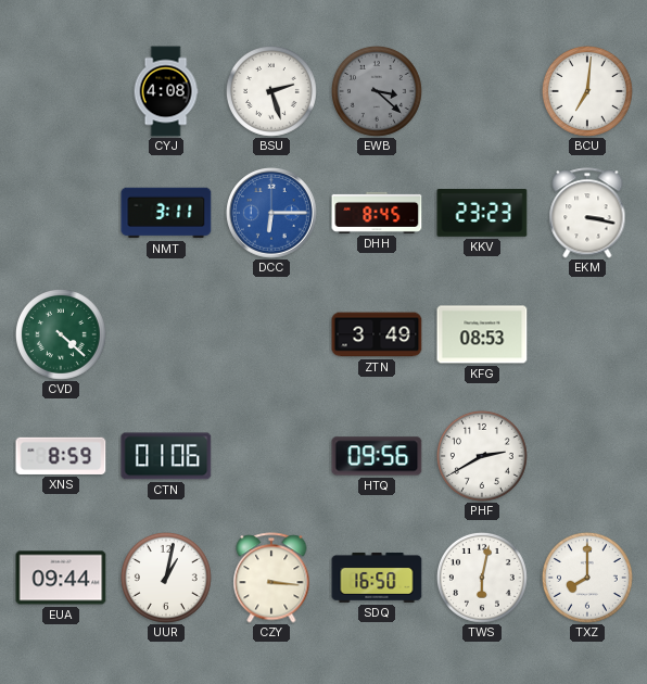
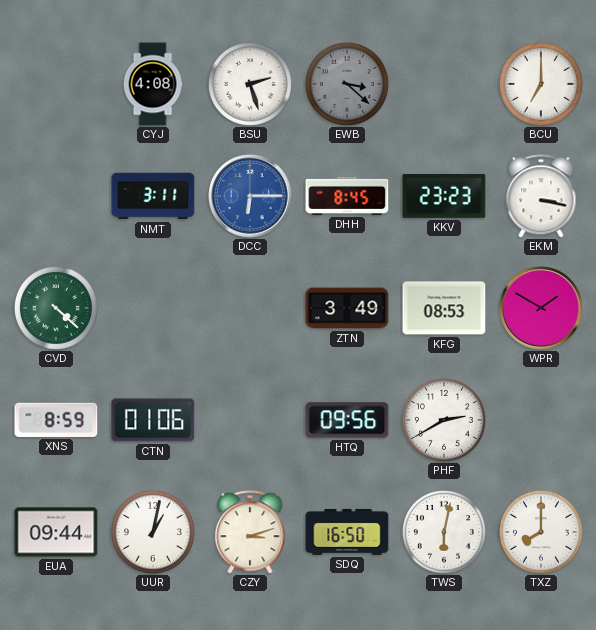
BCU: 7:01 -> 7:00 (541, 84)
WPR: none -> 1:50 (541, 308)
CZY: 3:16 -> 3:12 (250, 532)
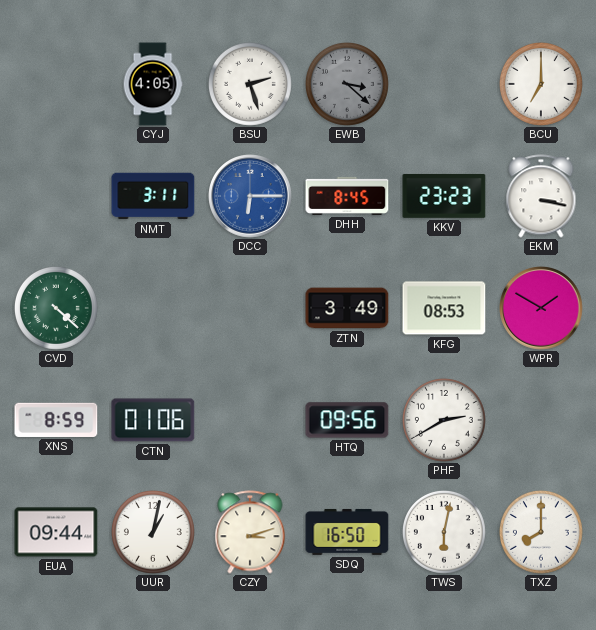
CYJ: 4:08 -> 4:05 (153, 84)
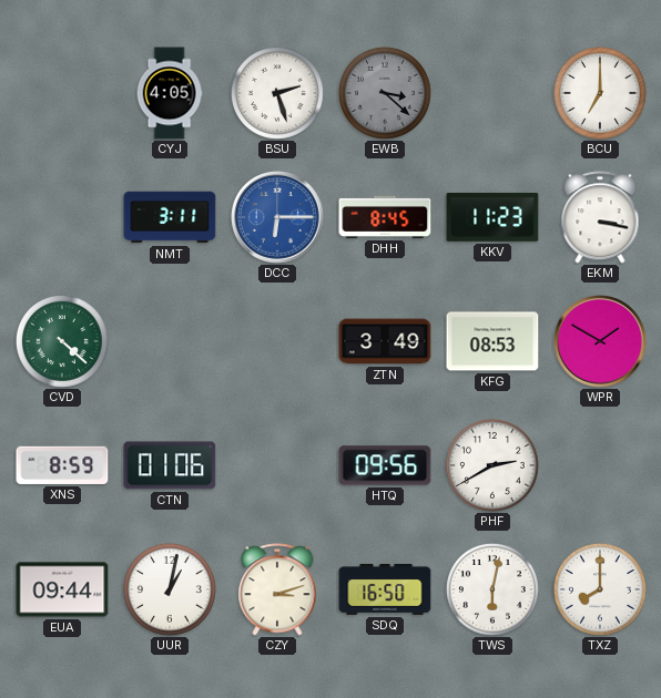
KKV: 23:23 -> 11:23 (492, 217)
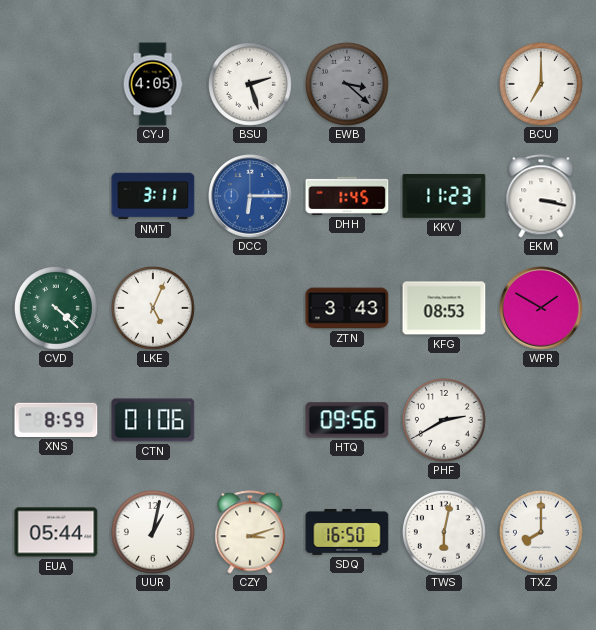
DHH: 8:45 -> 1:45 (347, 196)
LKE: none -> 5:04 (153, 308)
ZTN: 3:49 -> 3:43 (347, 308)
EUA: 09:44 -> 05:44 (56, 532)
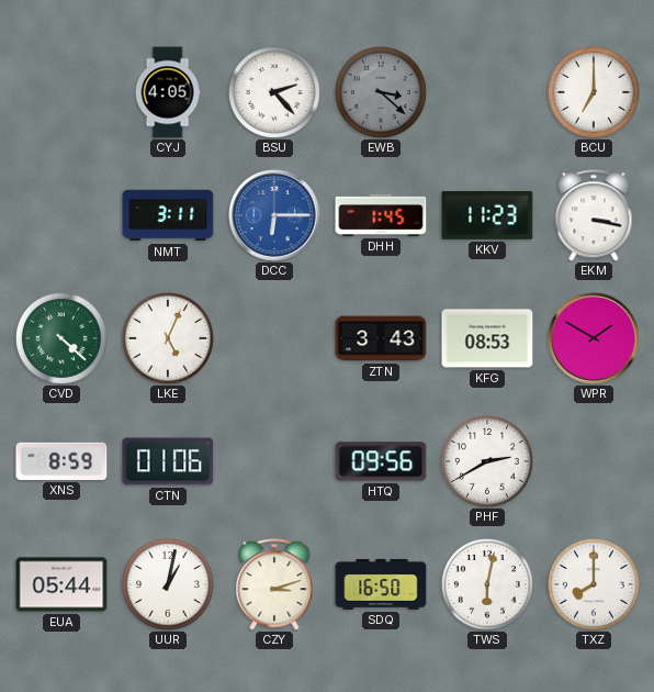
BSU: 2:27 -> 2:23 (274, 92)
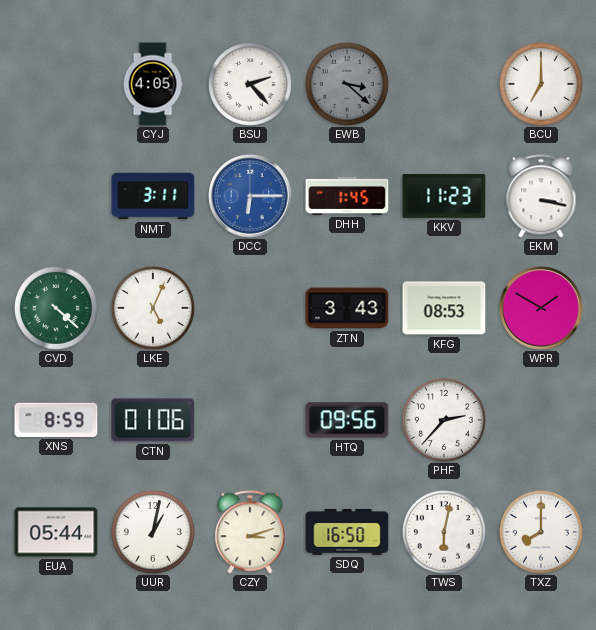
PHF: 2:40 -> 2:37 (444, 420)
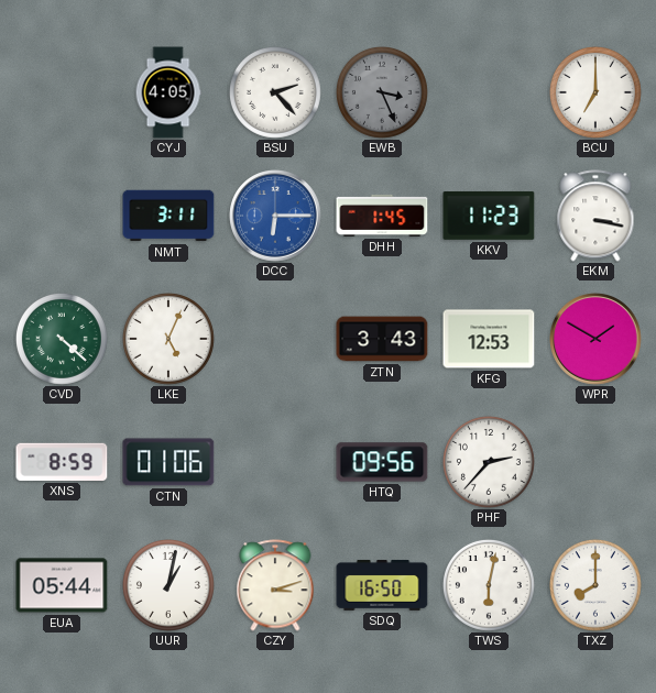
EWB: 3:22 -> 3:26 (382, 92)
KFG: 08:53 -> 12:53 (489, 339)
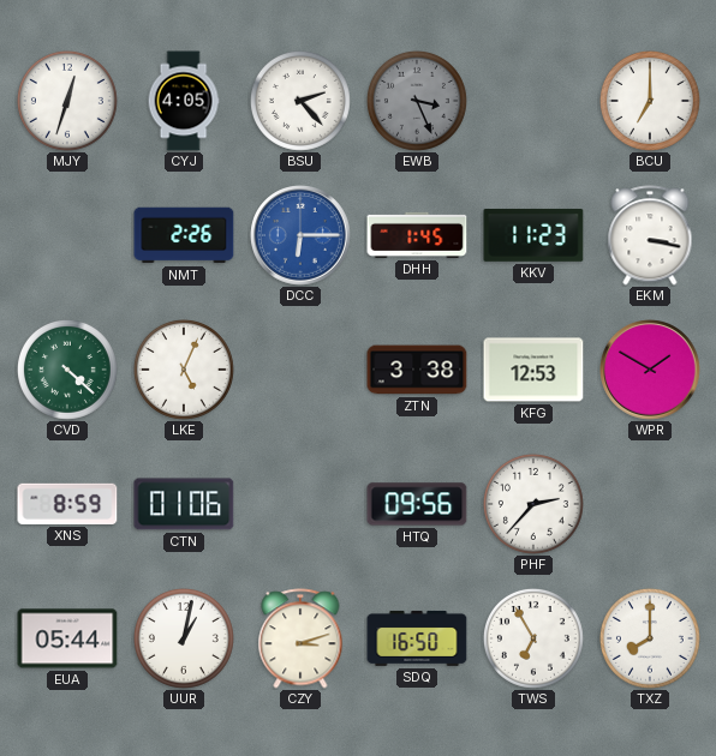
MJY: none -> 12:33 (67, 101)
NMT: 3:11 -> 2:26 (184, 235)
ZTN: 3:43 -> 3:38 (417, 370)
TWS: 6:02 -> 6:55 (533, 638)
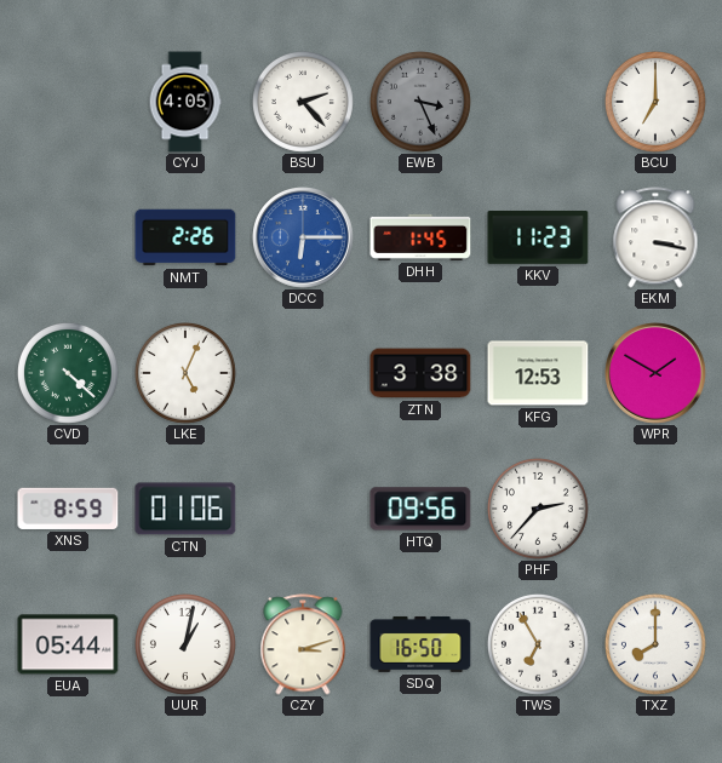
MJY: 12:33 -> none (67, 101)
